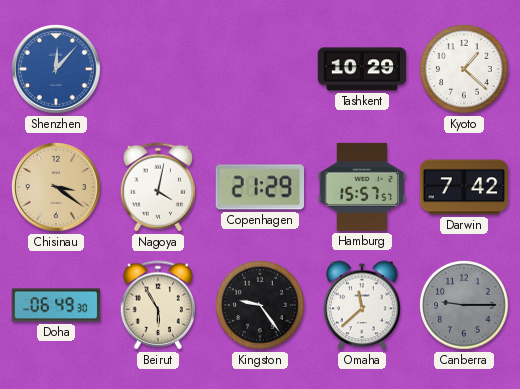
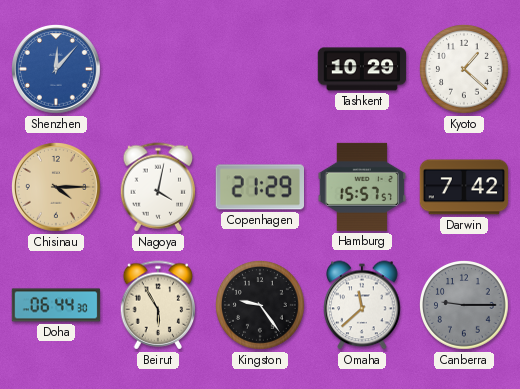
Chisinau: 3:21 -> 4:15 (56, 187)
Doha: 06:49 -> 06:44 (56, 305)
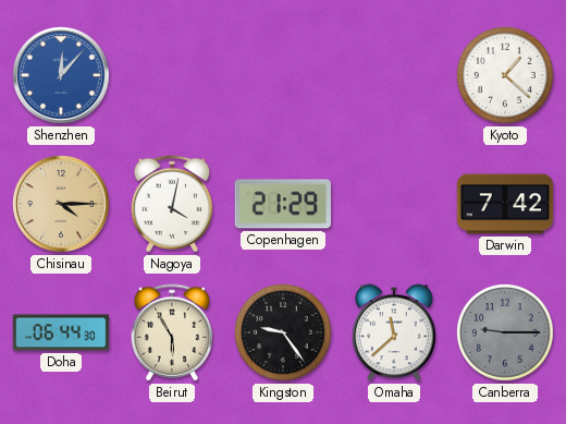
Tashkent: 10:29 -> none (362, 69)
Hamburg: 15:57 -> none (362, 187)
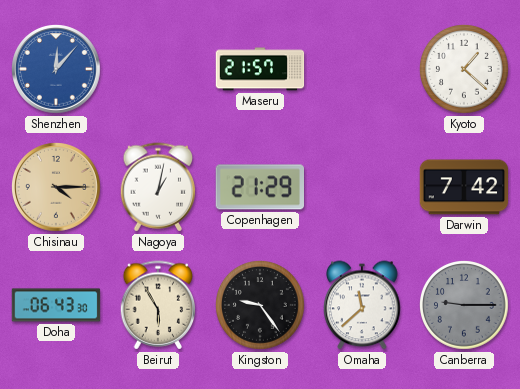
Maseru: none -> 21:57 (260, 69)
Nagoya: 4:02 -> 1:02 (158, 187)
Doha: 06:44 -> 06:43 (56, 305)
